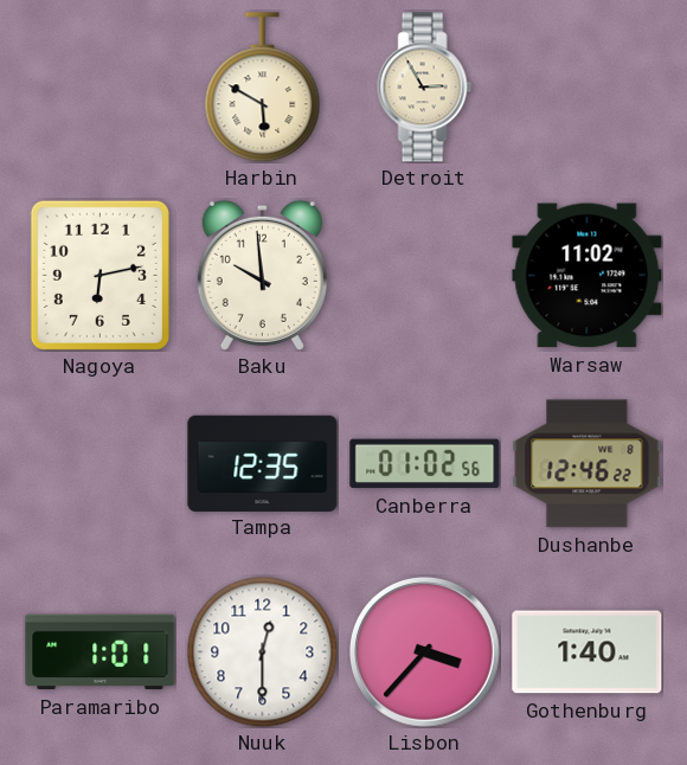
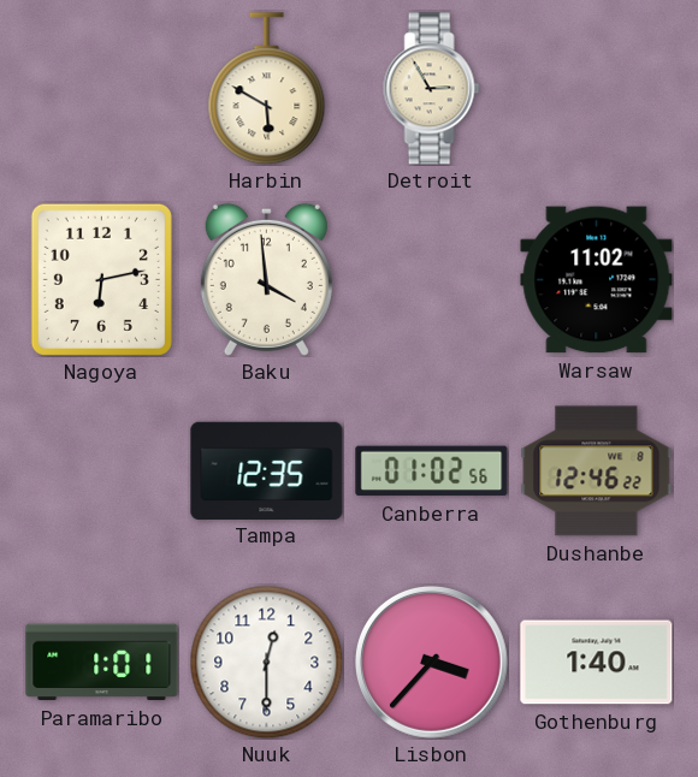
Baku: 9:59 -> 3:59 (266, 279)
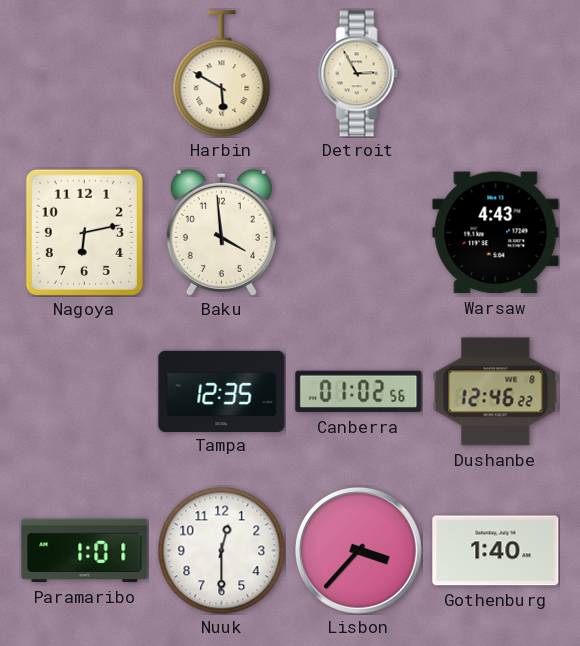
Warsaw: 11:02 -> 4:43 (496, 233)
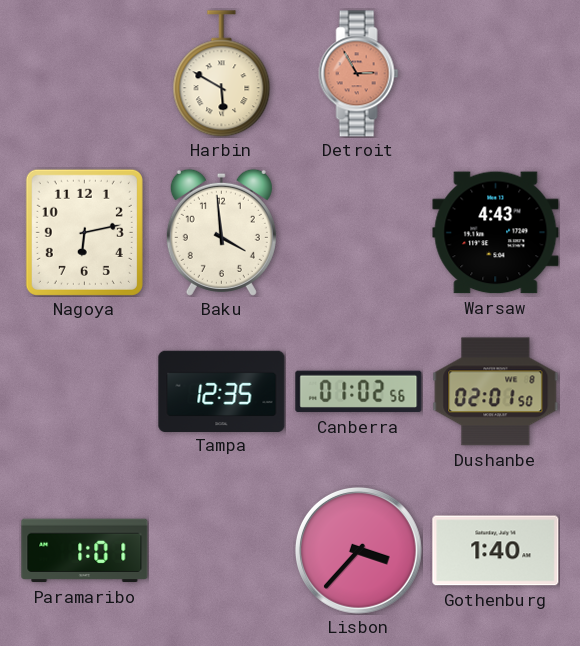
Detroit dial: cream -> salmon (359, 74)
Dushanbe: 12:46 -> 02:01 (496, 392)
Nuuk: 12:30 -> none (221, 550)
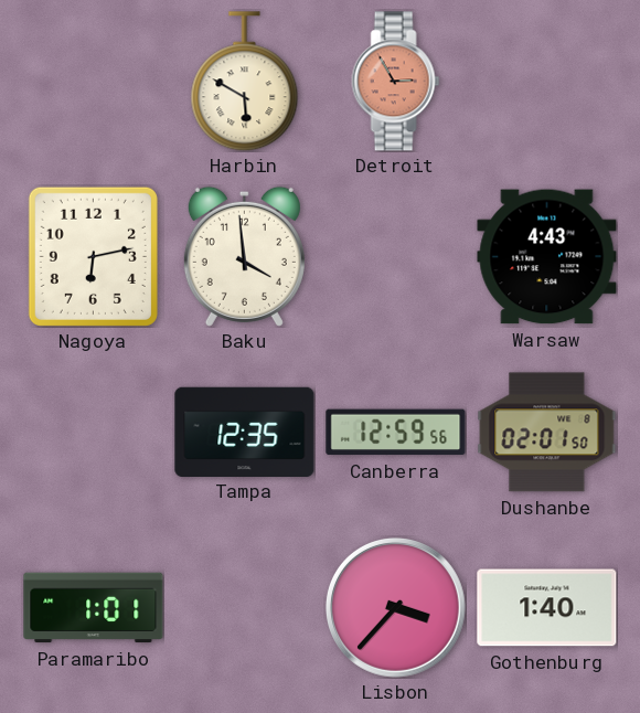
Canberra: 01:02 -> 12:59 (396, 433)
